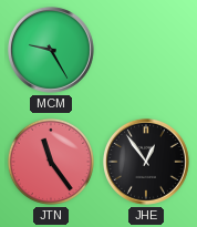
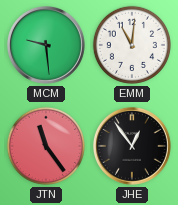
MCM: 9:25 -> 9:29 (46, 45)
EMM: none -> 11:01 (132, 45)
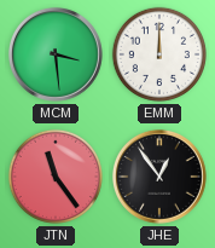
MCM: 9:29 -> 3:29 (56, 54)
EMM: 11:01 -> 12:00 (159, 54)
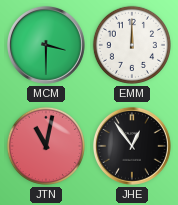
MCM: 3:29 -> 3:30 (46, 45)
JTN: 11:24 -> 11:02 (46, 146)
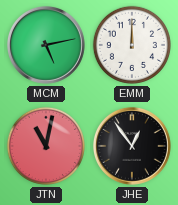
MCM: 3:30 -> 5:13 (46, 45)
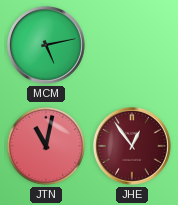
EMM: 12:00 -> none (132, 45)
JHE dial: black -> burgundy (132, 146)
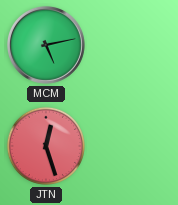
JTN: 11:02 -> 12:27 (46, 146)
JHE: 12:54 -> none (132, 146)
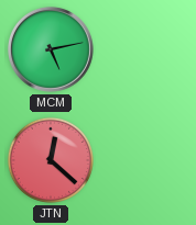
JTN: 12:27 -> 12:22 (51, 160)
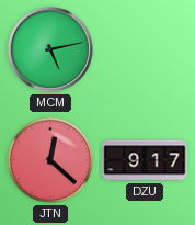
DZU: none -> 9:17 (145, 160)
